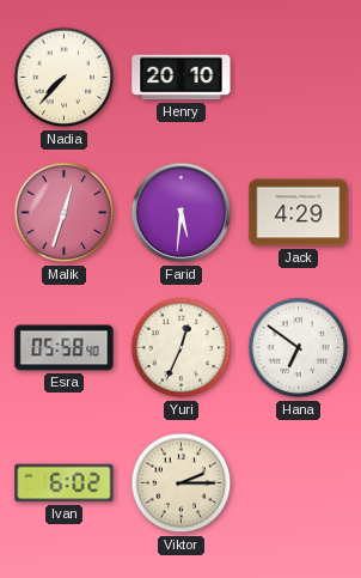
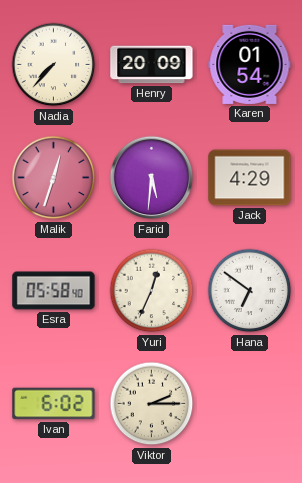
Henry: 20:10 -> 20:09 (152, 65)
Karen: none -> 01:54 (250, 64)
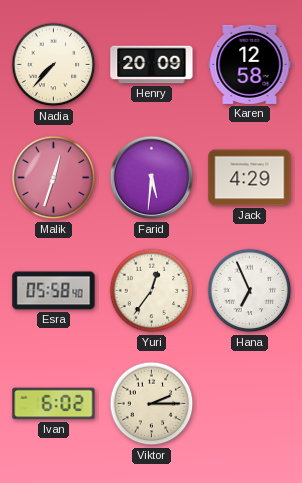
Karen: 01:54 -> 12:58 (250, 64)
Yuri: 12:34 -> 12:36 (152, 291)
Hana: 6:51 -> 6:56 (250, 291)
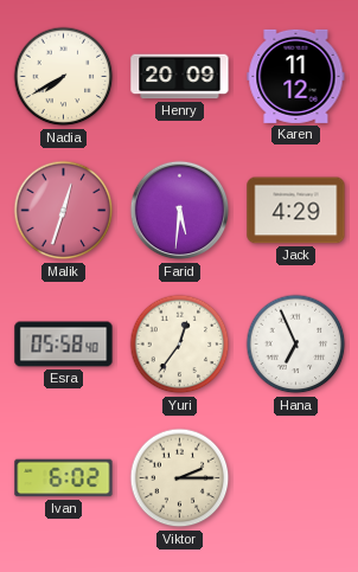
Nadia: 7:37 -> 7:40 (64, 77)
Karen: 12:58 -> 11:12 (296, 76)
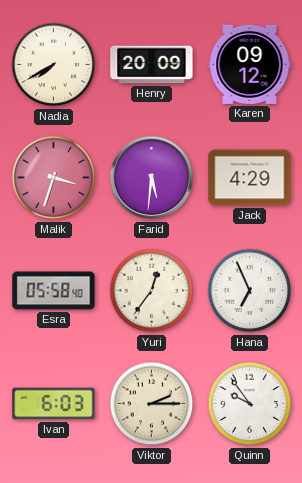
Karen: 11:12 -> 09:12 (250, 64)
Malik: 12:33 -> 3:33 (54, 178)
Ivan: 6:02 -> 6:03 (54, 404)
Quinn: none -> 9:54 (250, 404)
